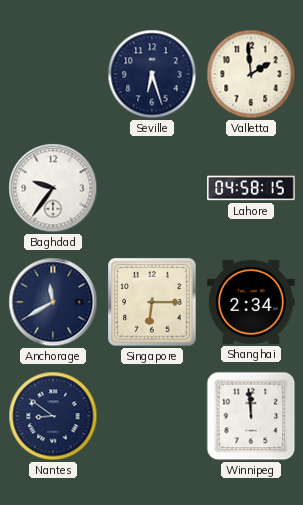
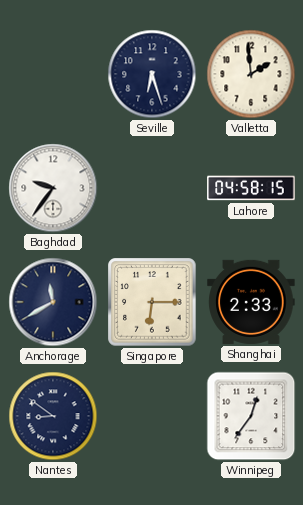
Shanghai: 2:34 -> 2:33 (251, 302)
Winnipeg: 11:59 -> 12:36 (251, 416)
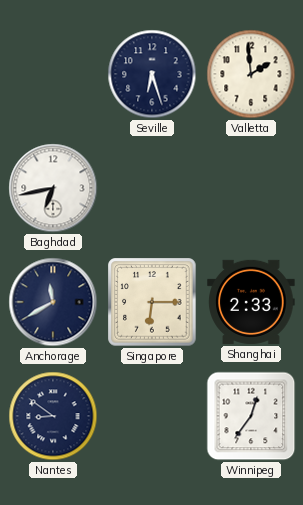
Baghdad: 9:36 -> 6:43 (53, 188)
Lahore: 04:58 -> none (251, 188)
